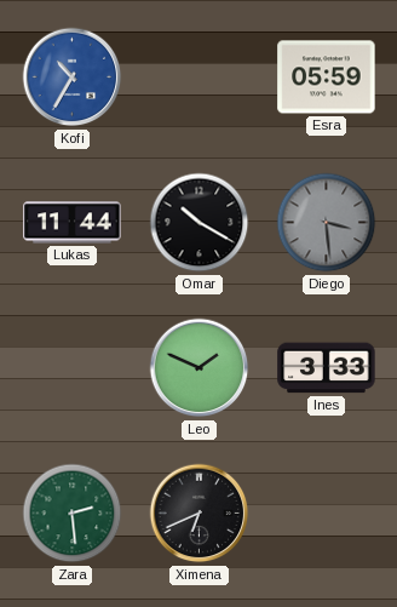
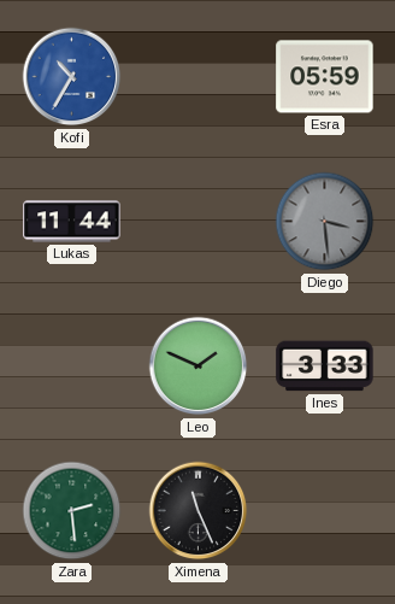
Omar: 10:20 -> none (200, 223)
Ximena: 6:41 -> 11:26 (199, 511)
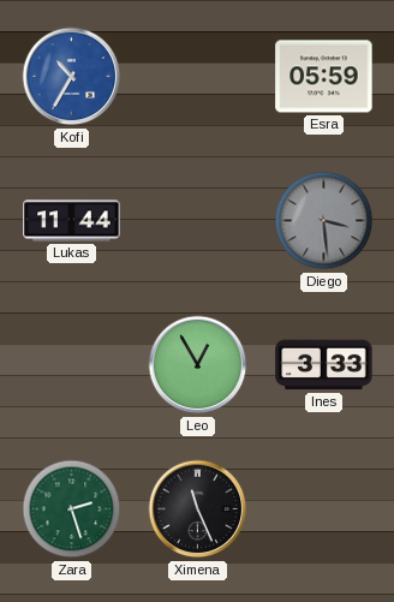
Leo: 1:49 -> 12:55 (198, 365)
Zara: 2:29 -> 2:27 (72, 509)
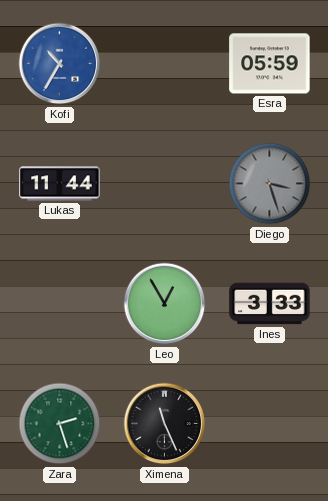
Diego: 3:29 -> 3:27 (270, 184)
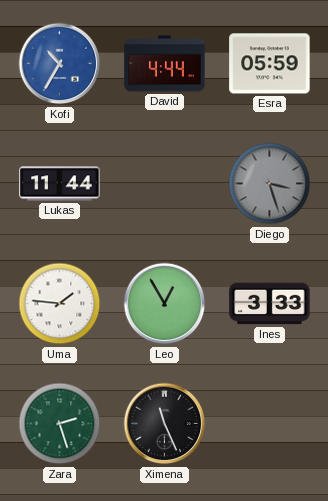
David: none -> 4:44 (165, 64)
Uma: none -> 1:46 (60, 304)
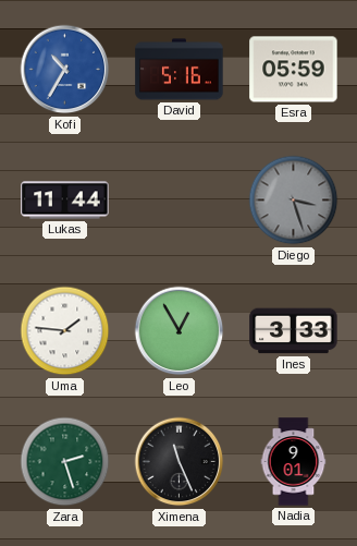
David: 4:44 -> 5:16 (180, 70)
Nadia: none -> 9:01 (294, 462)
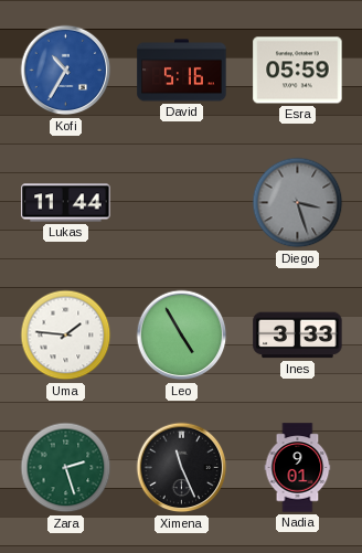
Leo: 12:55 -> 4:55 (182, 336)
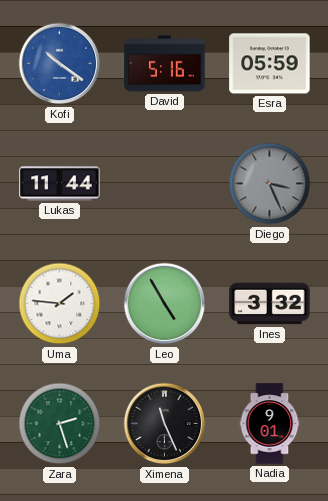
Kofi: 10:35 -> 10:21 (60, 64)
Diego: 3:27 -> 3:26 (270, 184)
Ines: 3:33 -> 3:32 (270, 304)
